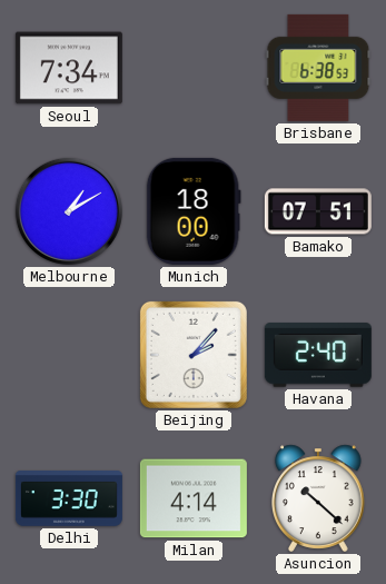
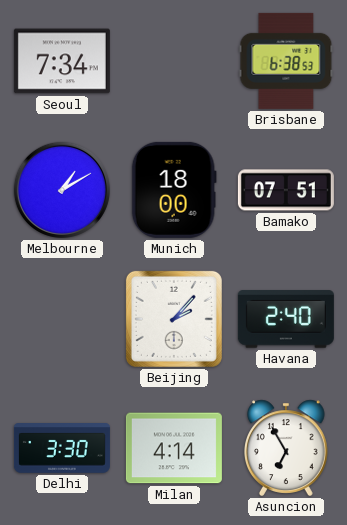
Asuncion: 10:22 -> 6:55 (287, 448)
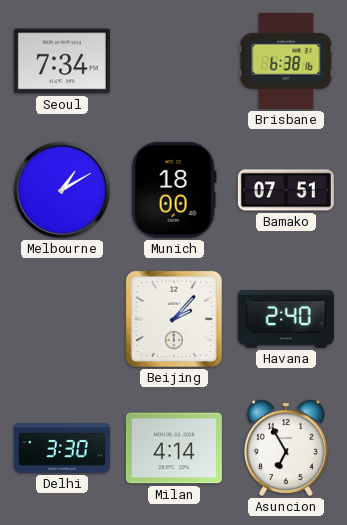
Brisbane: 6:38:53 -> 6:38:16 (286, 61)
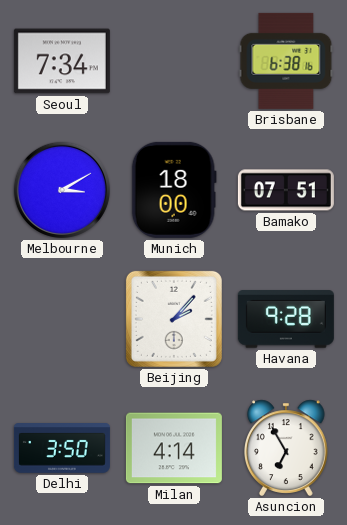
Melbourne: 1:10 -> 3:10 (62, 190)
Havana: 2:40 -> 9:28 (286, 319)
Delhi: 3:30 -> 3:50 (62, 449)
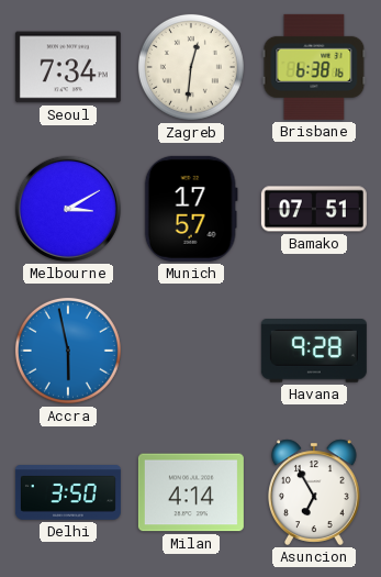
Zagreb: none -> 12:31 (191, 67)
Munich: 18:00 -> 17:57 (191, 209)
Accra: none -> 5:58 (68, 351)
Beijing: 2:07 -> none (174, 319)
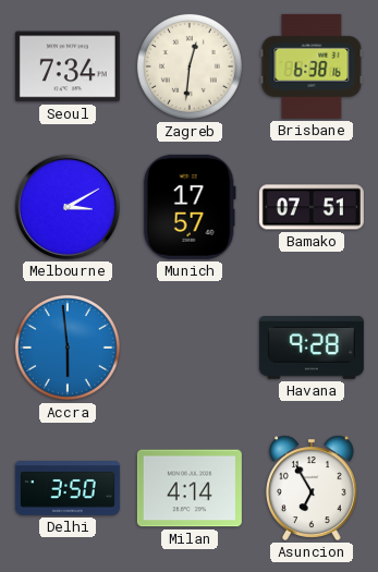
Accra: 5:58 -> 5:59 (68, 348)
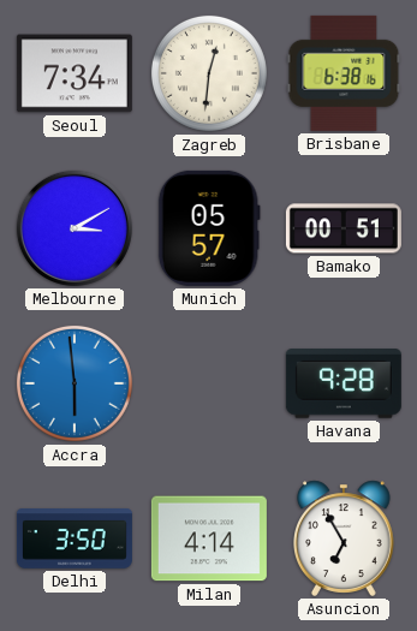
Munich: 17:57 -> 05:57 (209, 228)
Bamako: 07:51 -> 00:51 (344, 228)
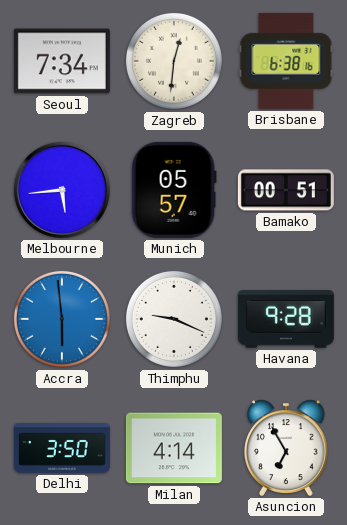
Melbourne: 3:10 -> 5:44 (62, 190)
Thimphu: none -> 9:19 (174, 319)
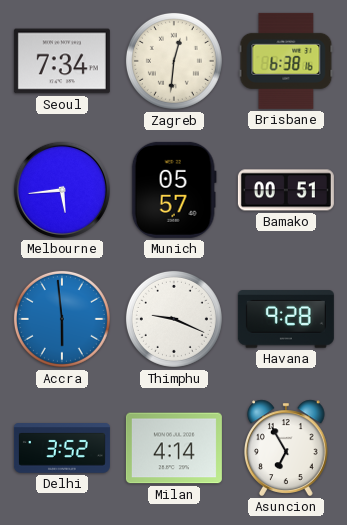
Delhi: 3:50 -> 3:52 (62, 449)
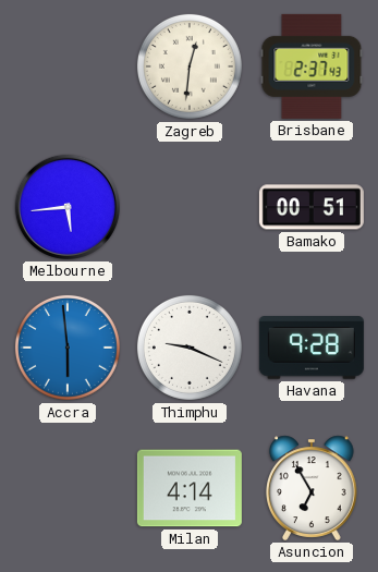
Seoul: 7:34 -> none (62, 61)
Brisbane: 6:38 -> 2:37 (312, 66)
Munich: 05:57 -> none (174, 190)
Delhi: 3:52 -> none (62, 449)
